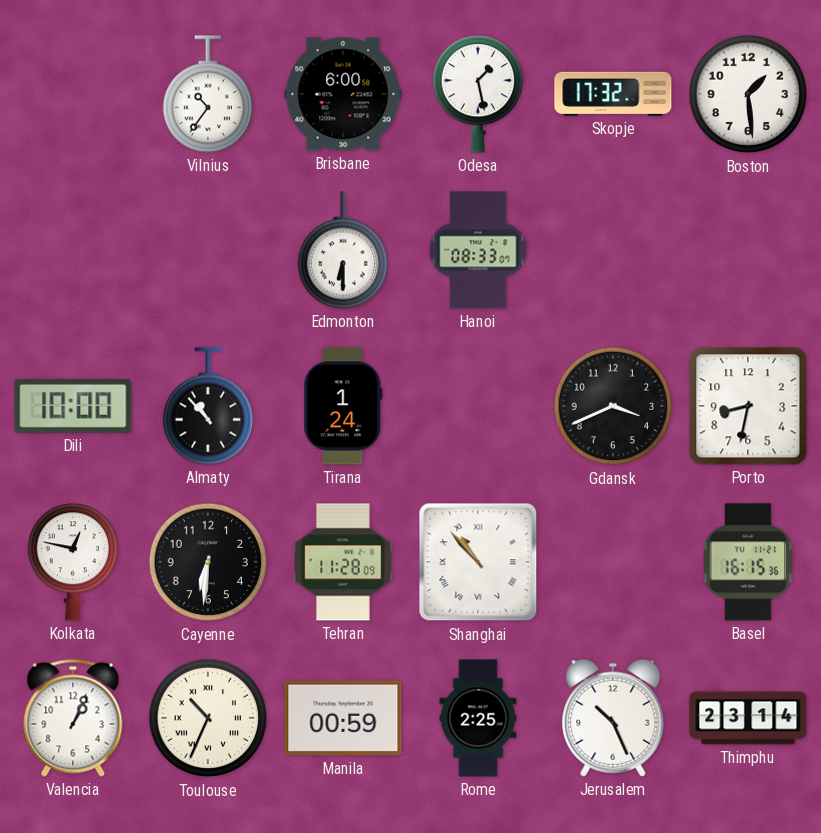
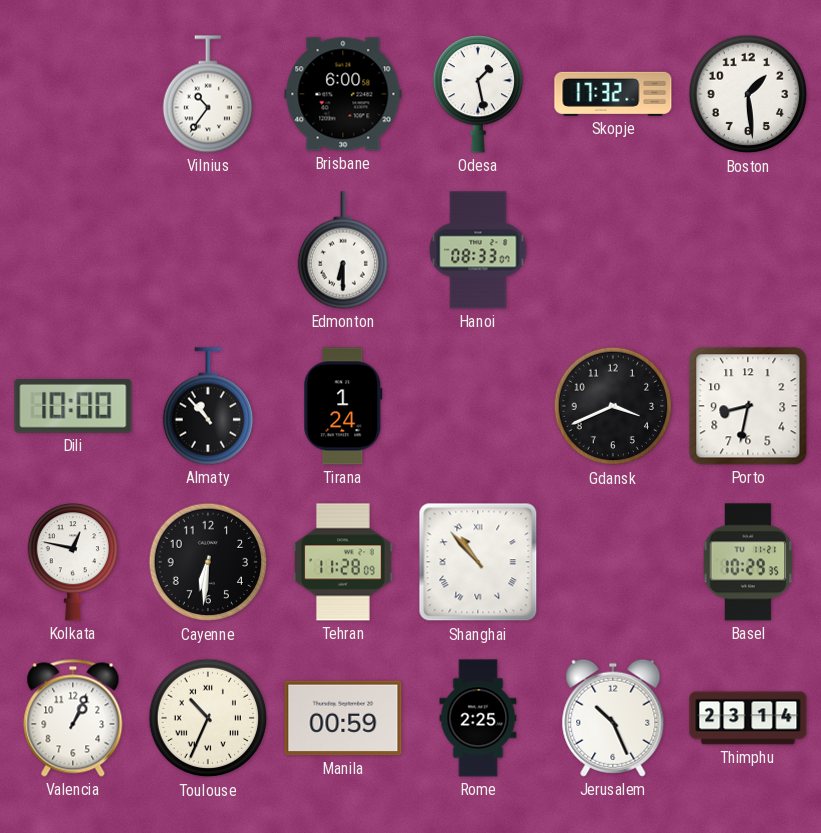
Basel: 16:15 -> 10:29 (748, 562)
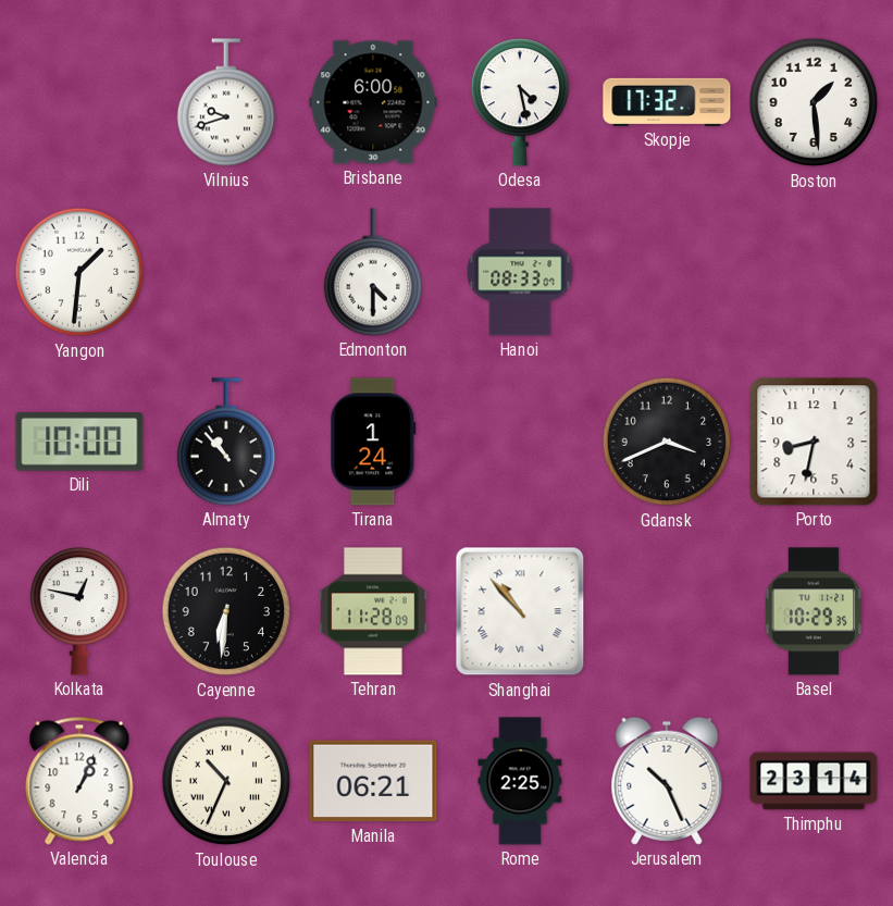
Vilnius: 10:36 -> 9:42 (225, 102)
Odesa: 1:28 -> 4:28 (519, 102)
Yangon: none -> 1:31 (79, 272)
Edmonton: 6:30 -> 4:30 (372, 272)
Manila: 00:59 -> 06:21 (373, 781)
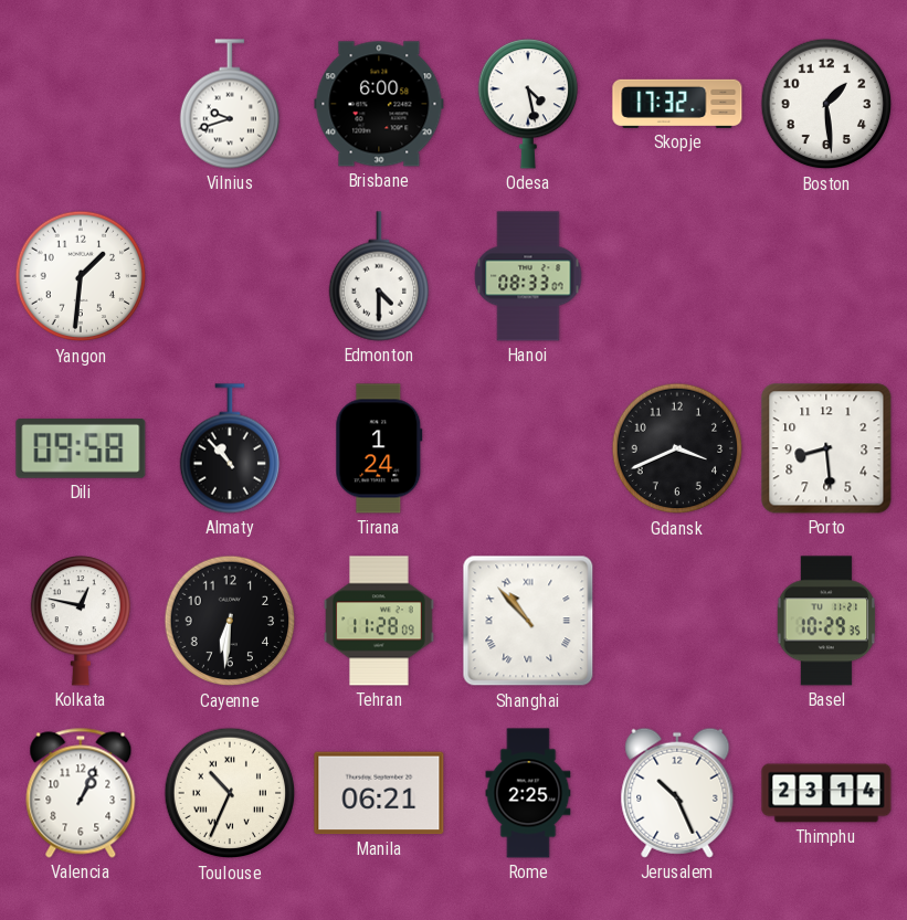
Dili: 10:00 -> 09:58 (81, 448)
Porto: 8:32 -> 8:29 (826, 448)
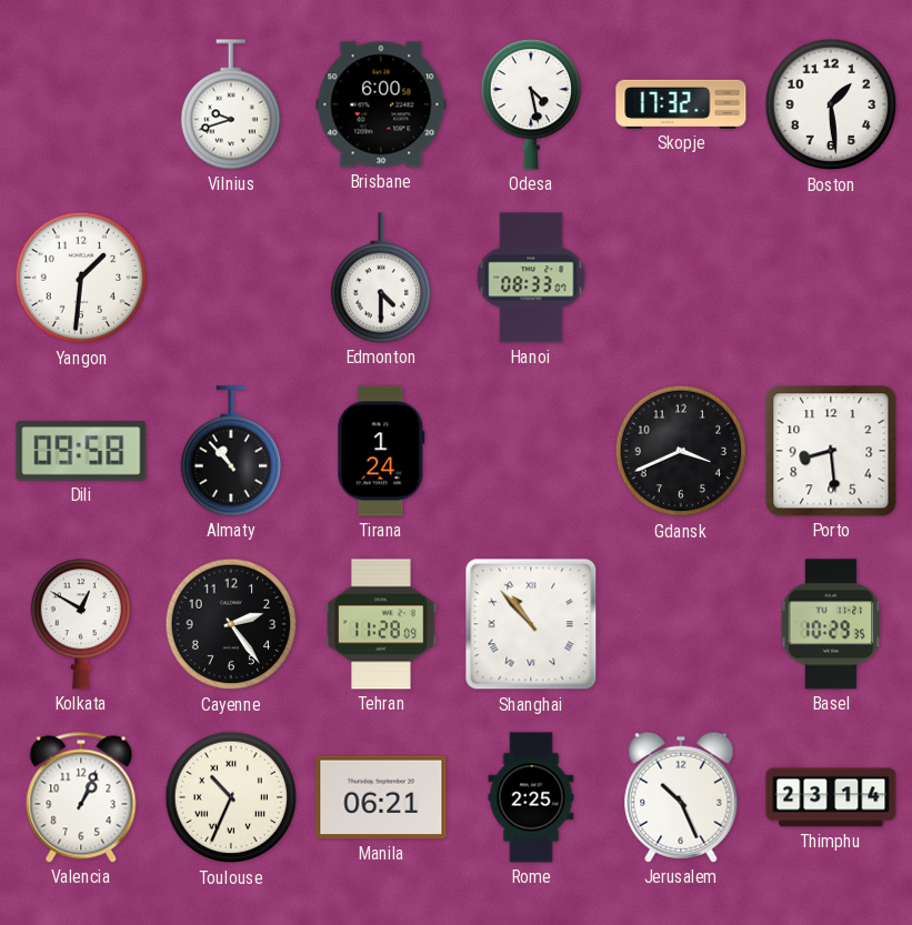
Kolkata: 12:47 -> 12:50 (80, 624)
Cayenne: 6:31 -> 2:24 (231, 624)
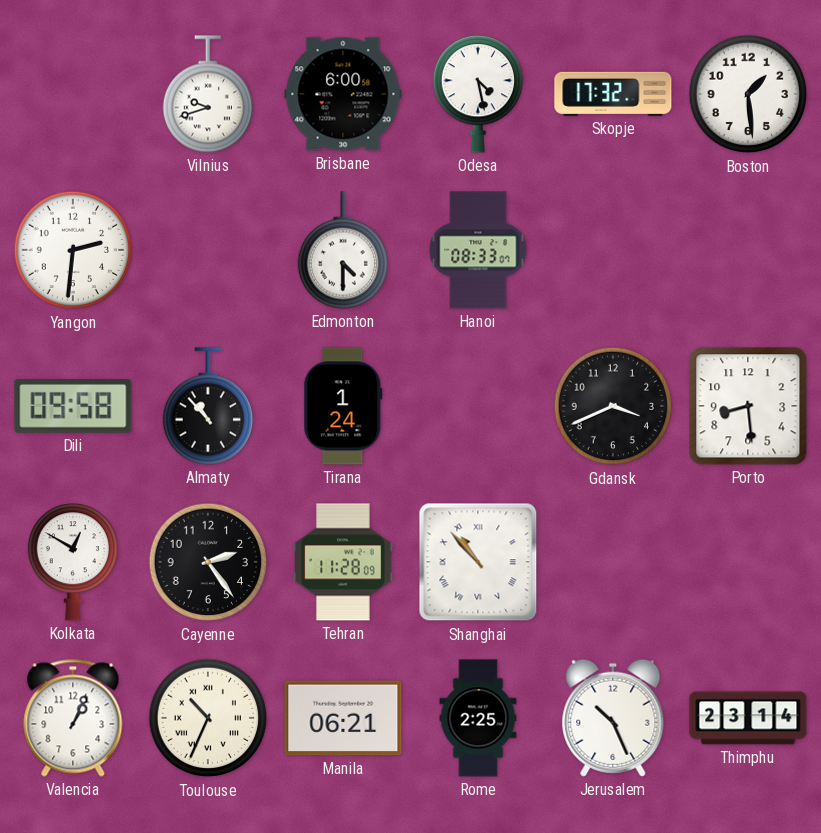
Yangon: 1:31 -> 2:31 (73, 250)
Basel: 10:29 -> none (831, 624)
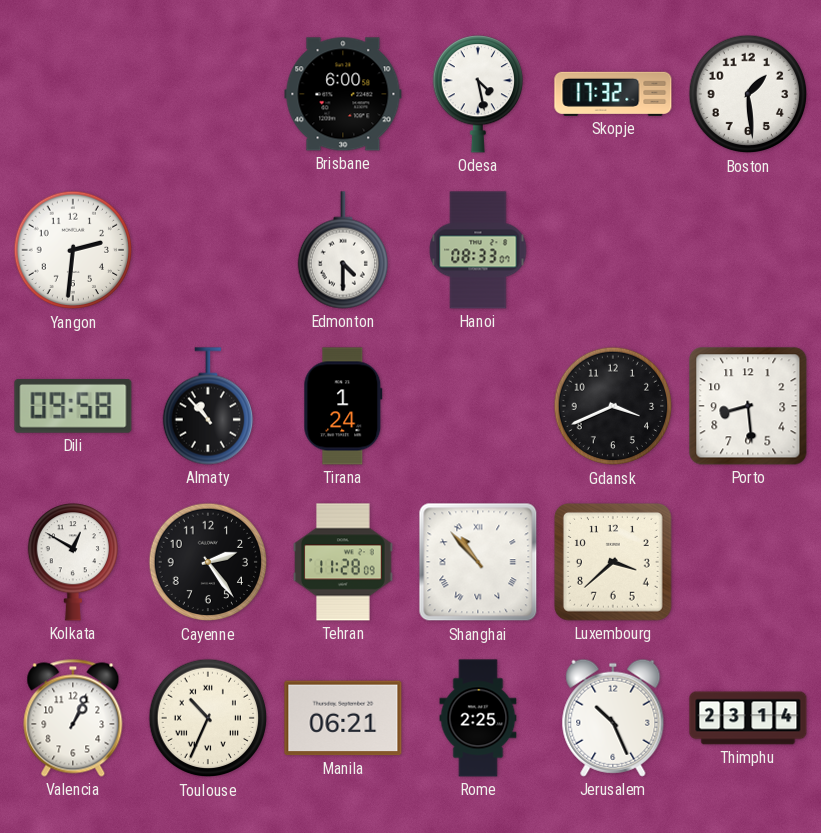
Vilnius: 9:42 -> none (207, 94)
Luxembourg: none -> 3:38 (614, 563)
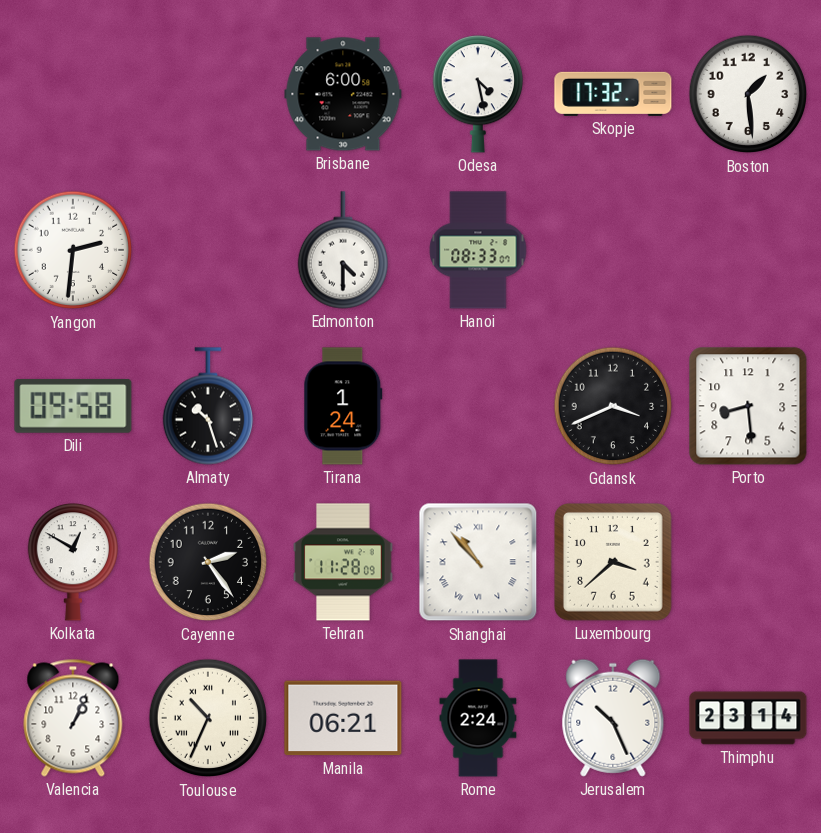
Almaty: 10:53 -> 10:27 (207, 406)
Rome: 2:25 -> 2:24 (478, 718)
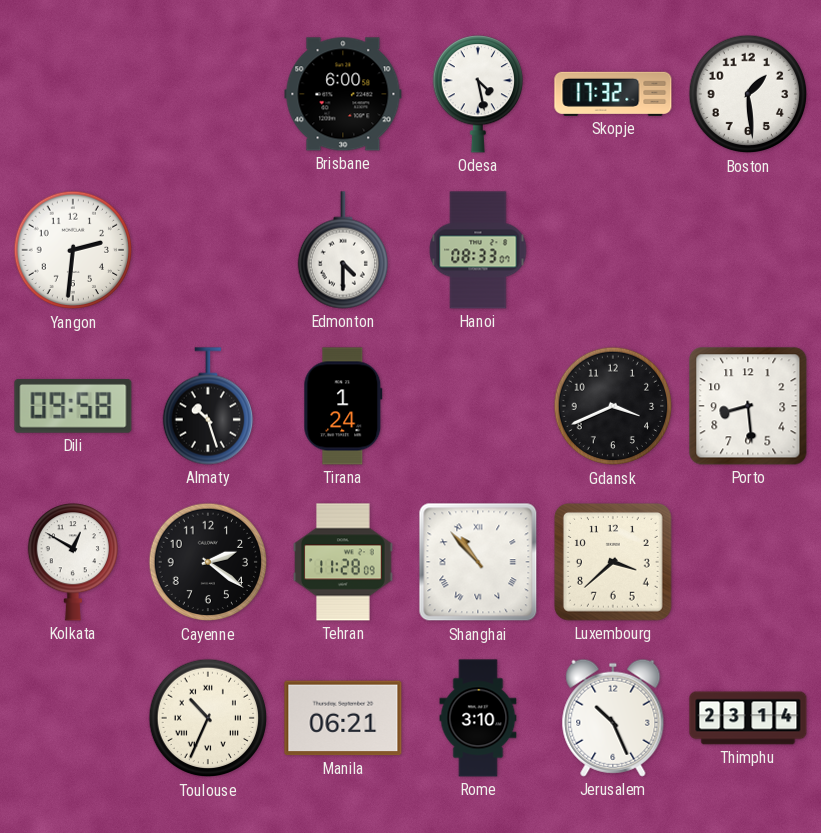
Cayenne: 2:24 -> 2:21 (208, 562)
Valencia: 1:04 -> none (73, 718)
Rome: 2:24 -> 3:10 (478, 718)
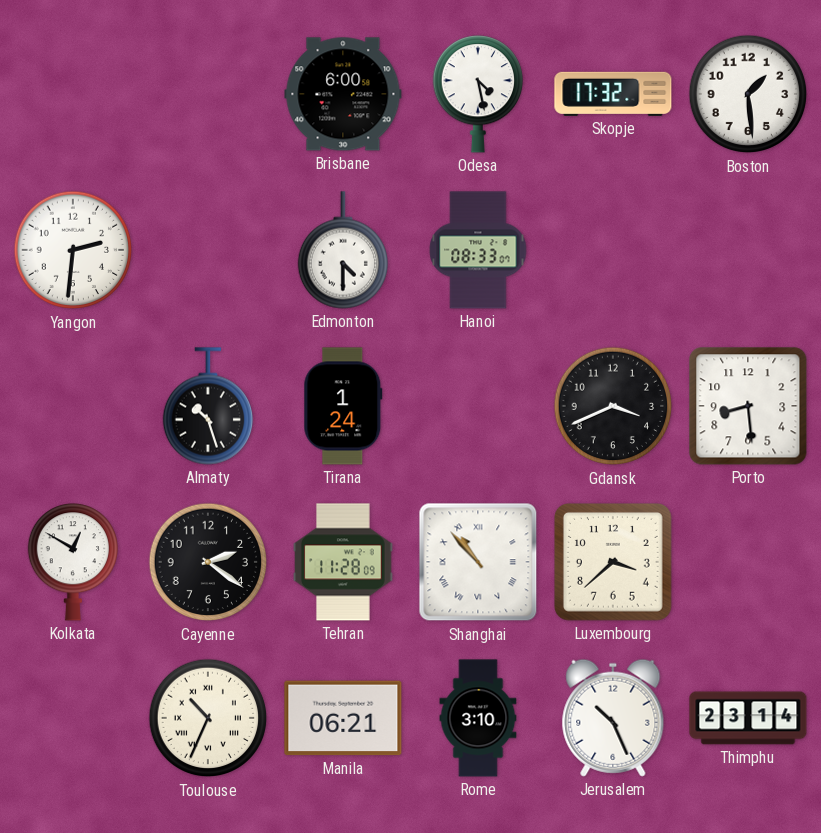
Dili: 09:58 -> none (73, 406)
